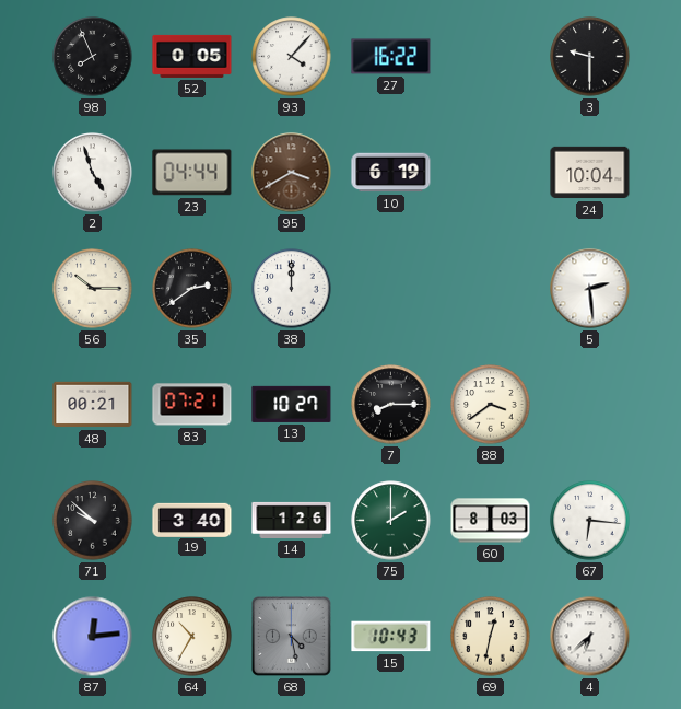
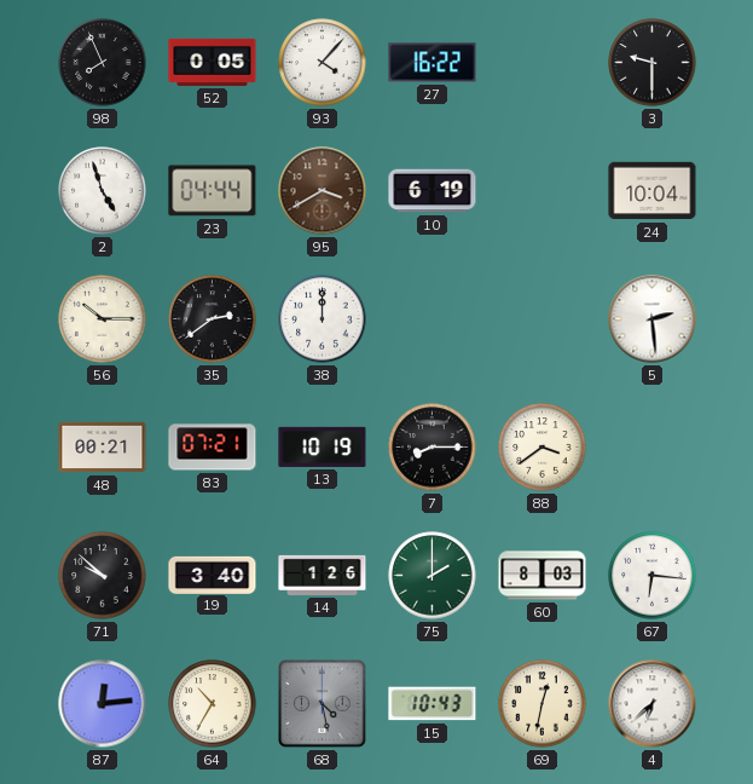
13: 10:27 -> 10:19 (323, 446)
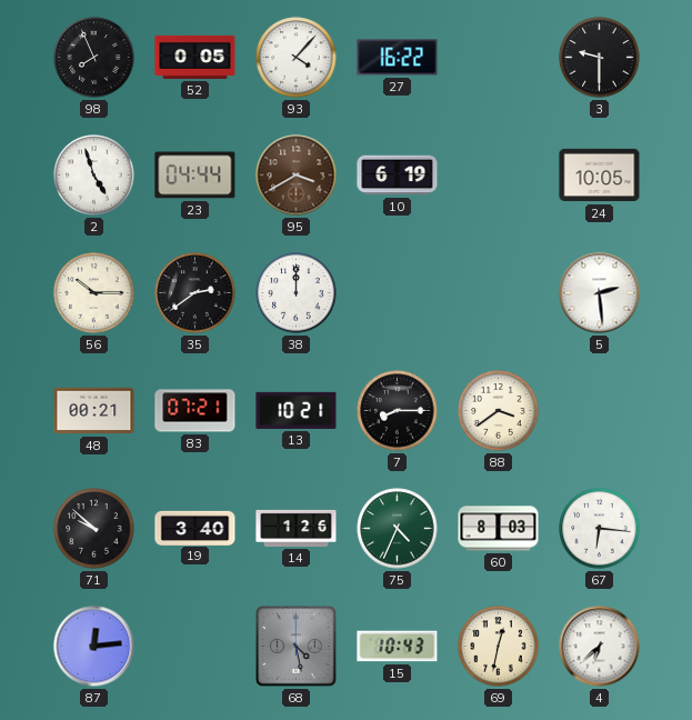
24: 10:04 -> 10:05 (600, 176)
13: 10:19 -> 10:21 (297, 410)
75: 2:00 -> 4:34 (398, 529)
64: 10:35 -> none (213, 704)
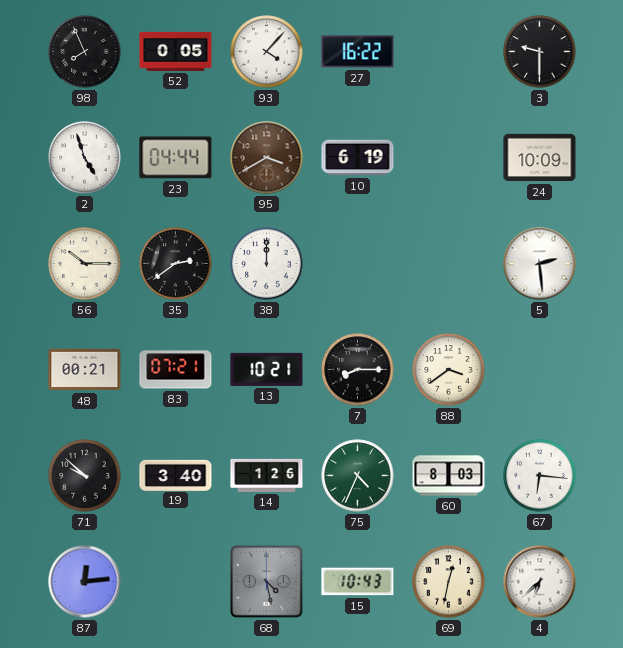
24: 10:05 -> 10:09 (540, 158)
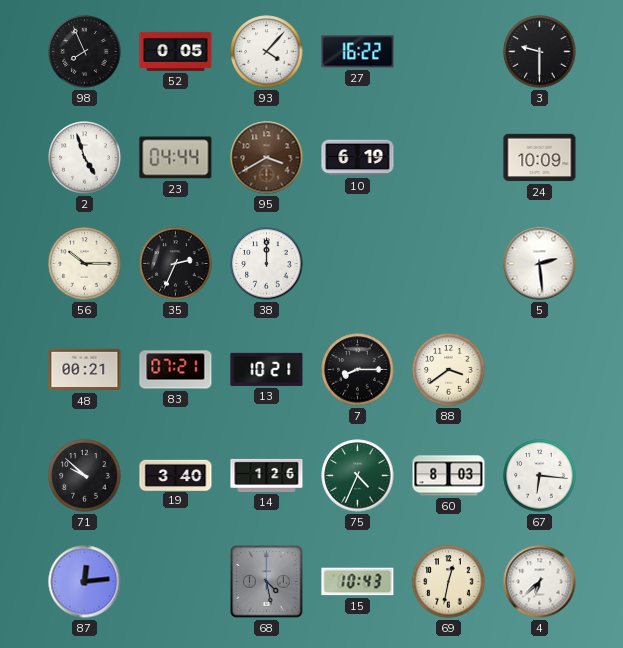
35: 2:39 -> 2:34 (176, 264)
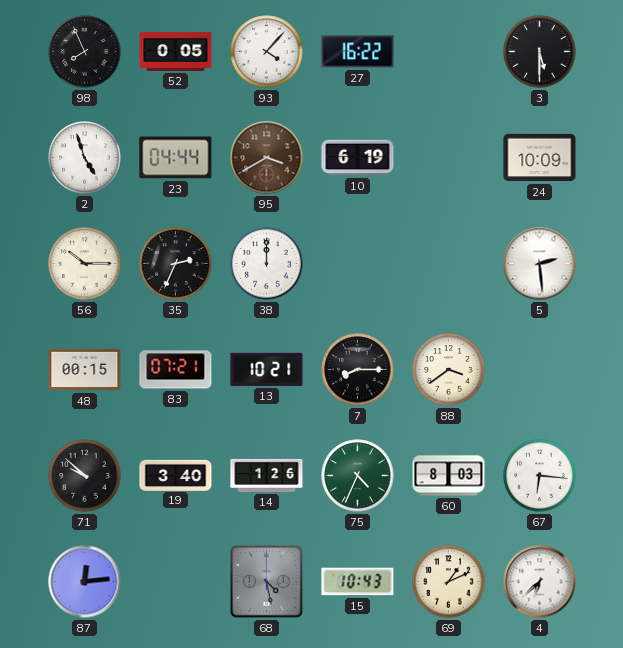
3: 9:30 -> 5:30 (540, 52)
48: 00:21 -> 00:15 (85, 370)
69: 12:32 -> 1:11 (449, 582)
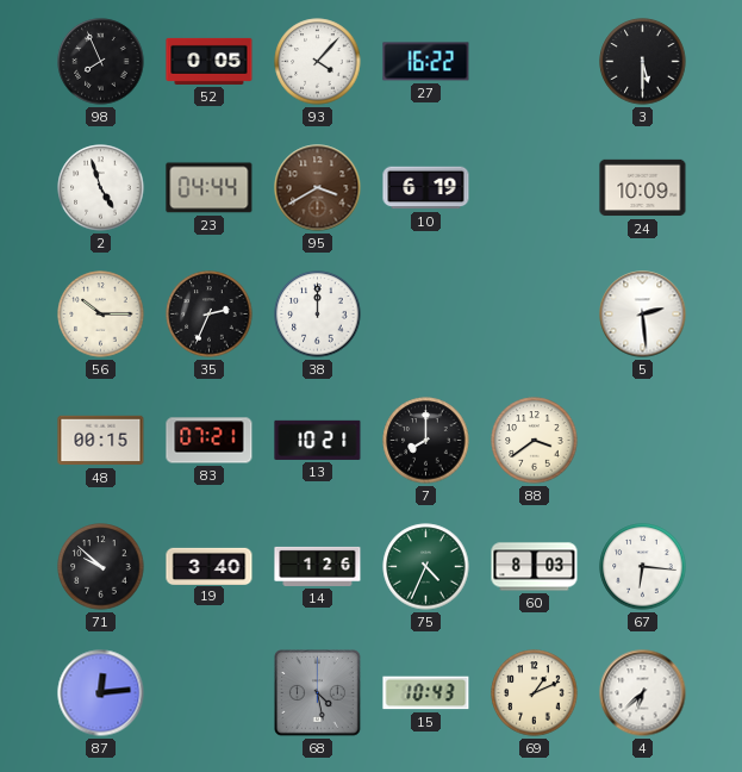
7: 8:15 -> 8:00 (426, 441)
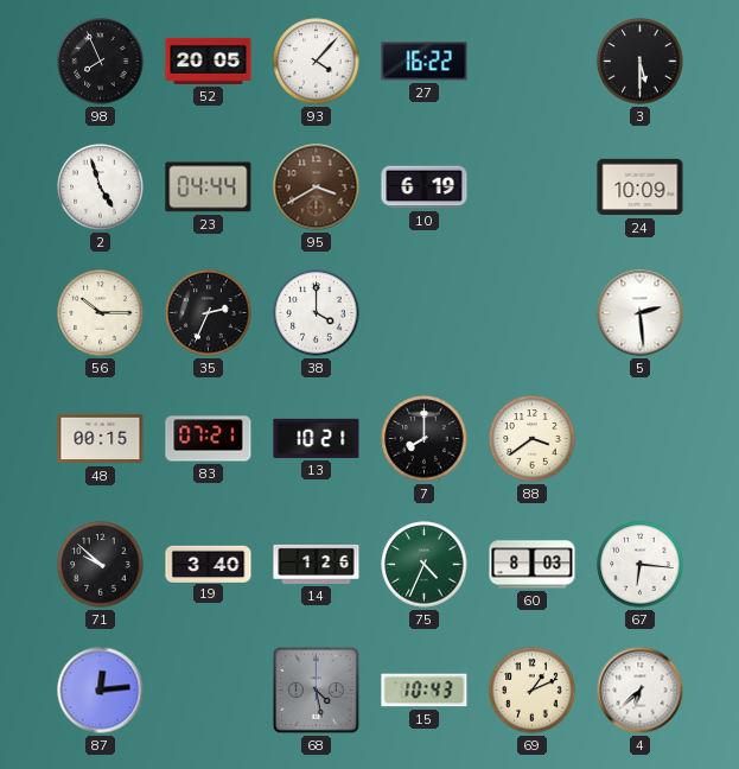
52: 0:05 -> 20:05 (209, 61)
38: 12:00 -> 4:00 (317, 313)
